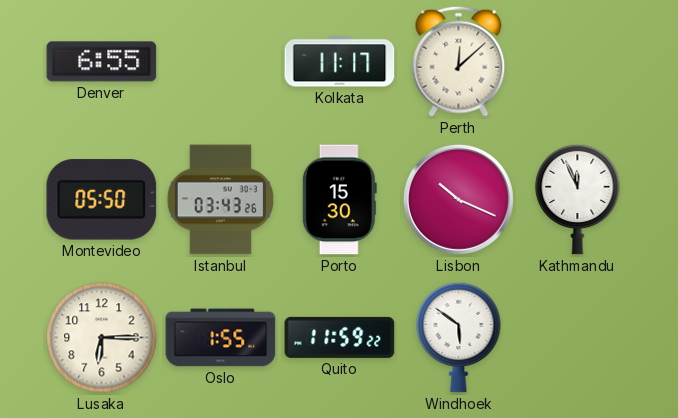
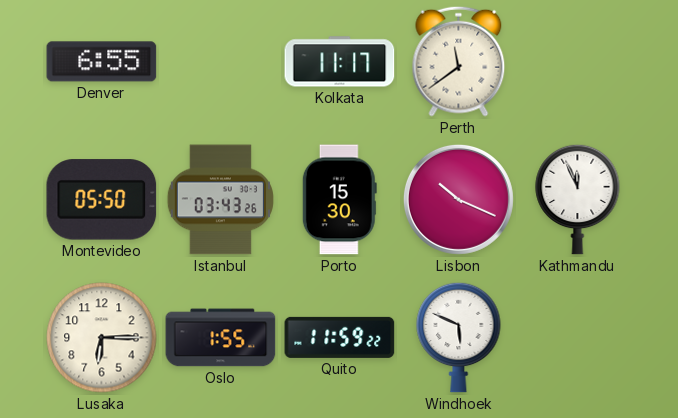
Perth: 12:08 -> 11:39 (459, 61)
Windhoek: 5:51 -> 5:49 (459, 337)
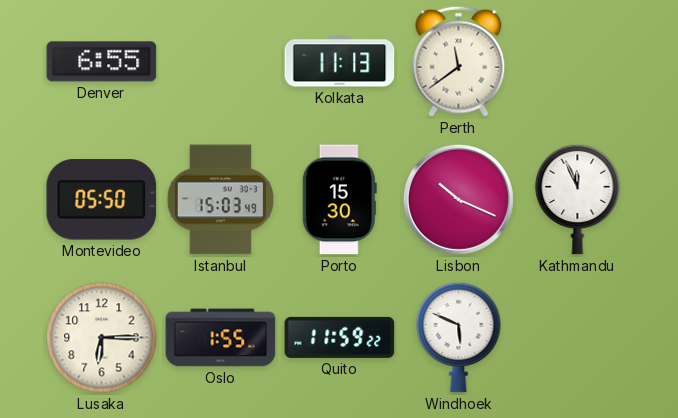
Kolkata: 11:17 -> 11:13 (340, 62)
Istanbul: 03:43 -> 15:03 (220, 200)
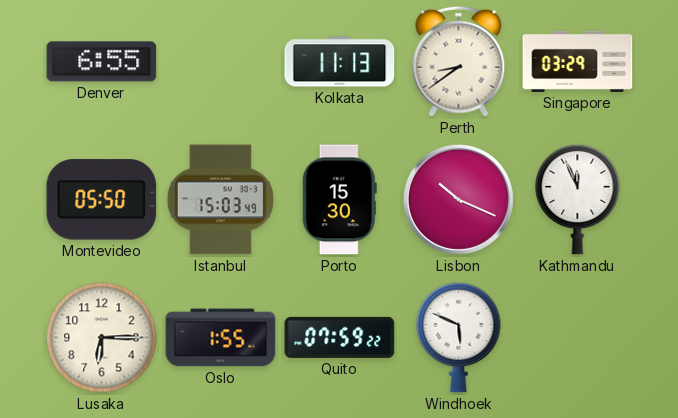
Perth: 11:39 -> 8:39 (459, 61)
Singapore: none -> 03:29 (578, 61)
Quito: 11:59 -> 07:59 (340, 337)
